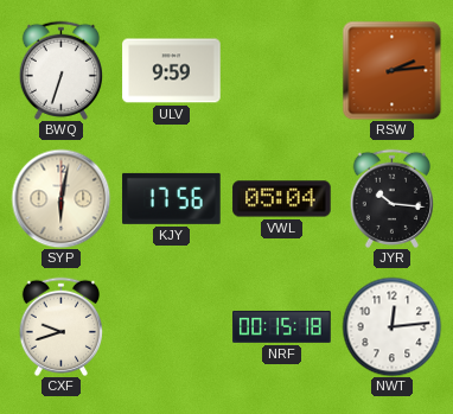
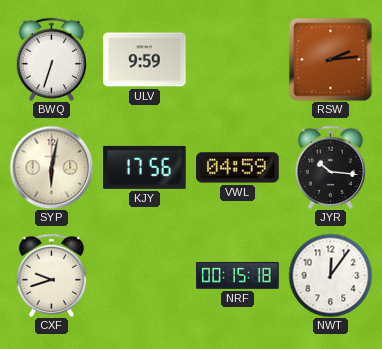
VWL: 05:04 -> 04:59 (238, 168)
NWT: 12:14 -> 12:06 (330, 275)
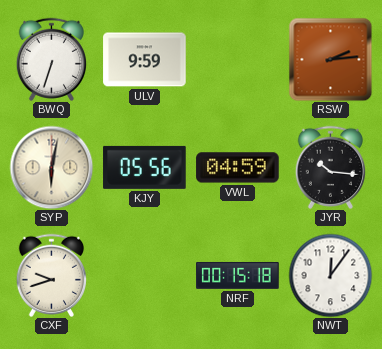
KJY: 17:56 -> 05:56 (145, 167)
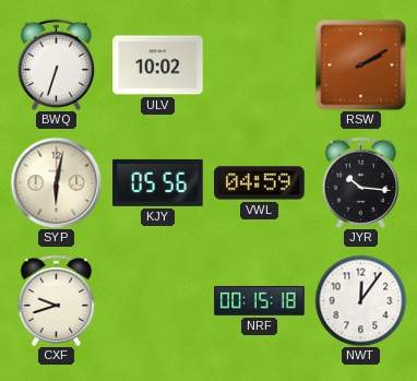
ULV: 9:59 -> 10:02 (158, 66)
RSW: 2:14 -> 2:10 (360, 64)
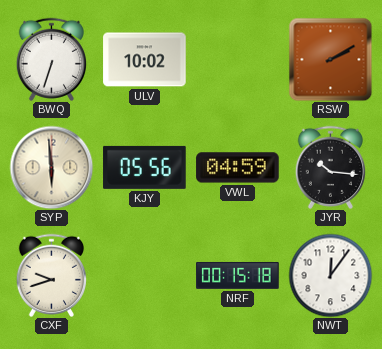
SYP: 6:02 -> 5:59 (51, 167)
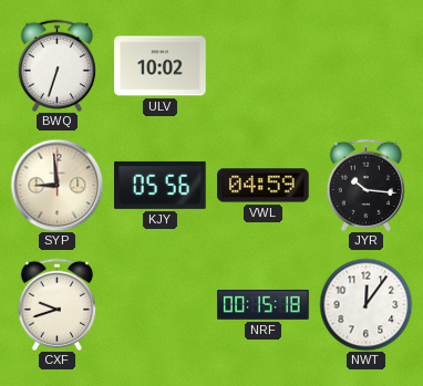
RSW: 2:10 -> none (330, 59)
SYP: 5:59 -> 8:59 (56, 185)
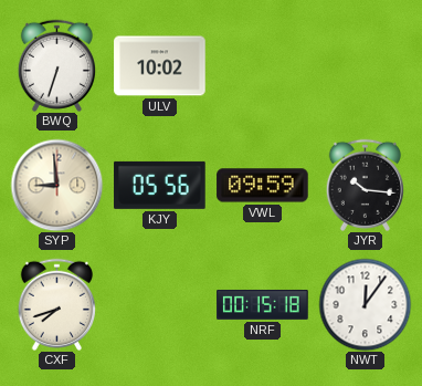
VWL: 04:59 -> 09:59 (263, 186)
CXF: 9:42 -> 7:42 (56, 304)
